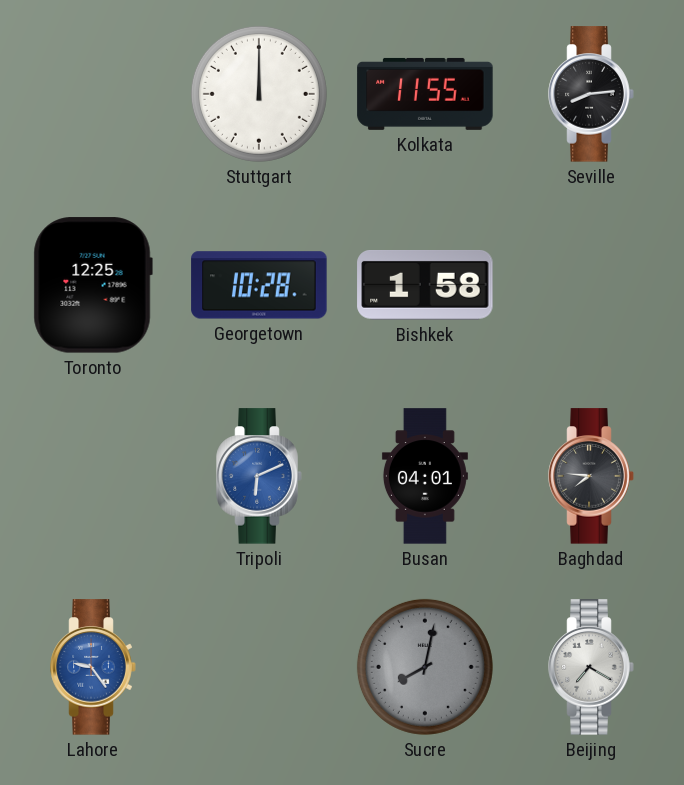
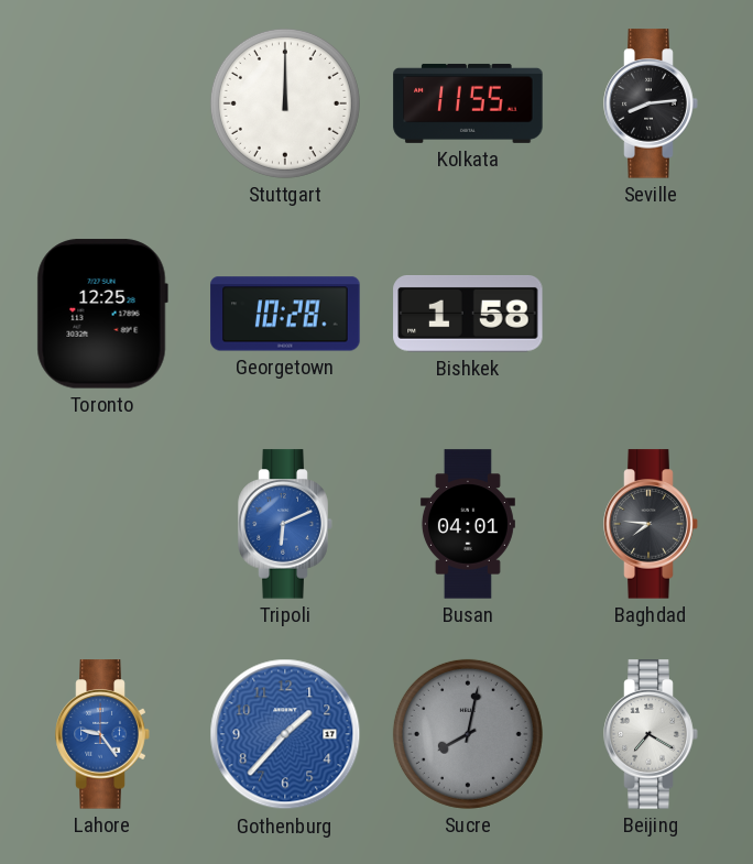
Gothenburg: none -> 1:37 (285, 734)
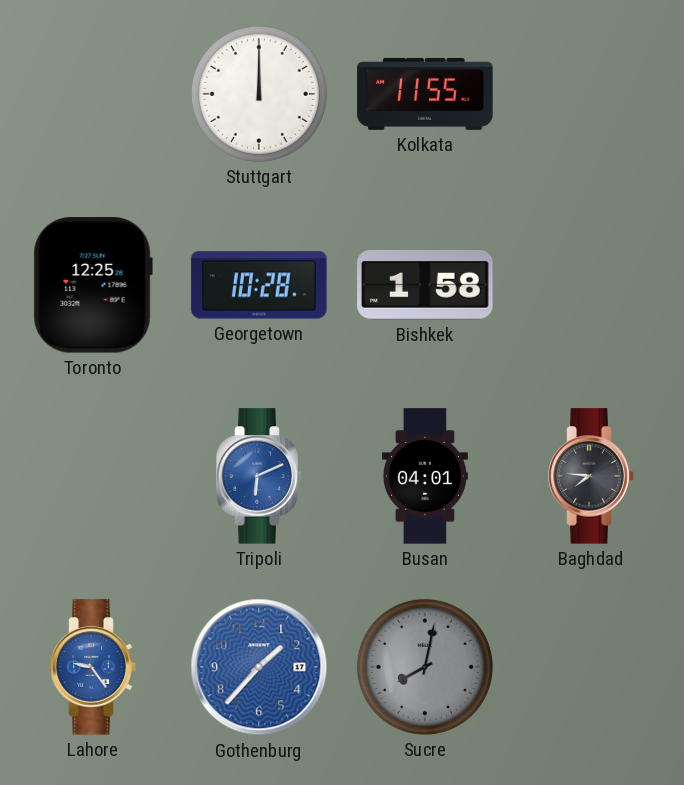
Seville: 8:14 -> none (651, 103)
Beijing: 7:20 -> none (651, 734)
